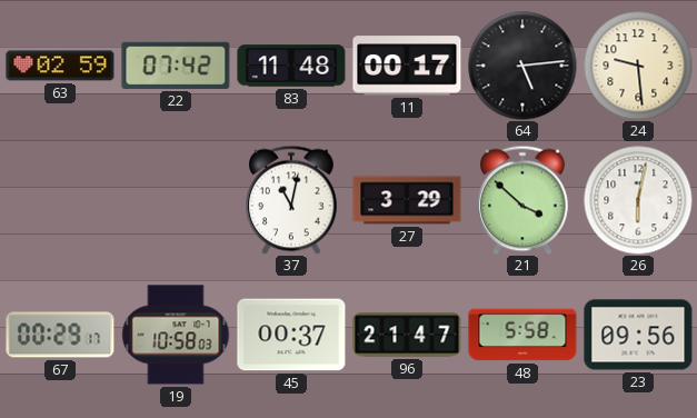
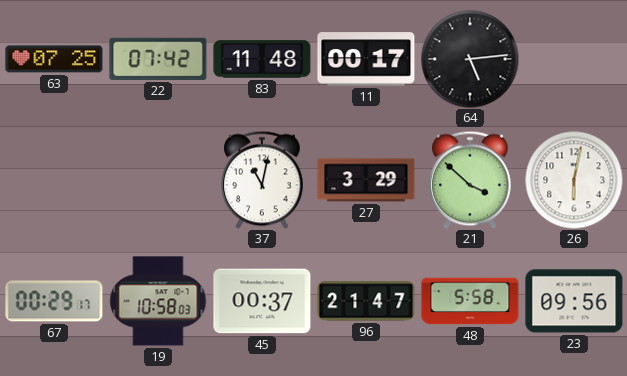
63: 02:59 -> 07:25 (54, 59)
24: 9:29 -> none (638, 66)
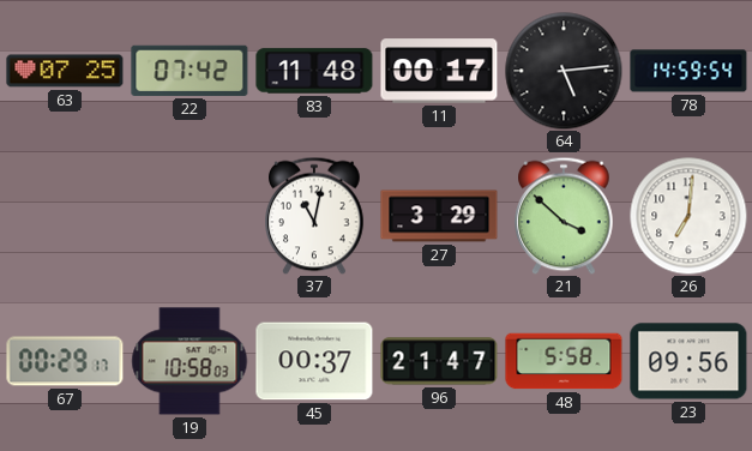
78: none -> 14:59 (688, 71)
26: 6:02 -> 7:01 (688, 216)
